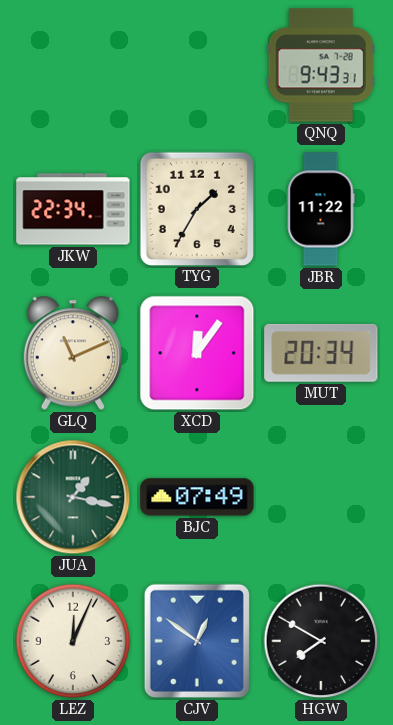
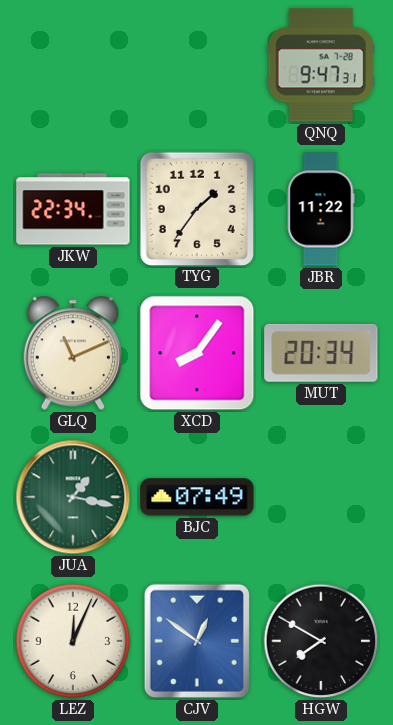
QNQ: 9:43 -> 9:47 (321, 65)
TYG: 1:35 -> 1:36 (196, 208)
XCD: 12:06 -> 8:06 (197, 353)
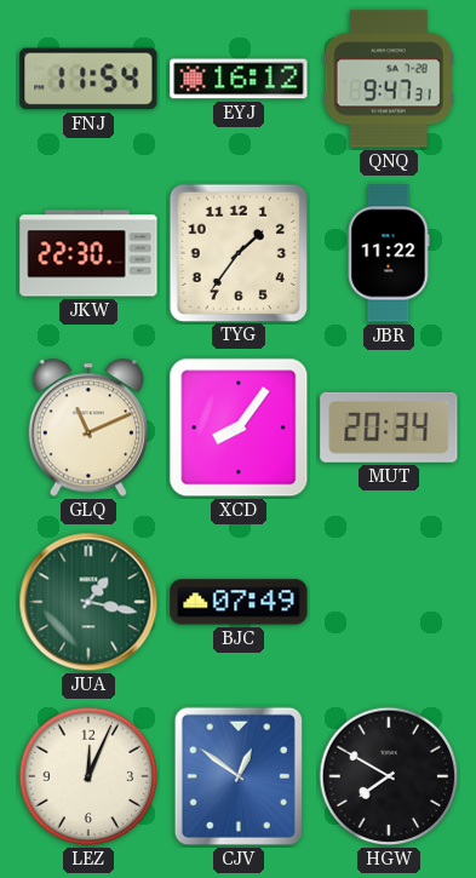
FNJ: none -> 11:54 (88, 79)
EYJ: none -> 16:12 (239, 79)
JKW: 22:34 -> 22:30 (88, 253)
